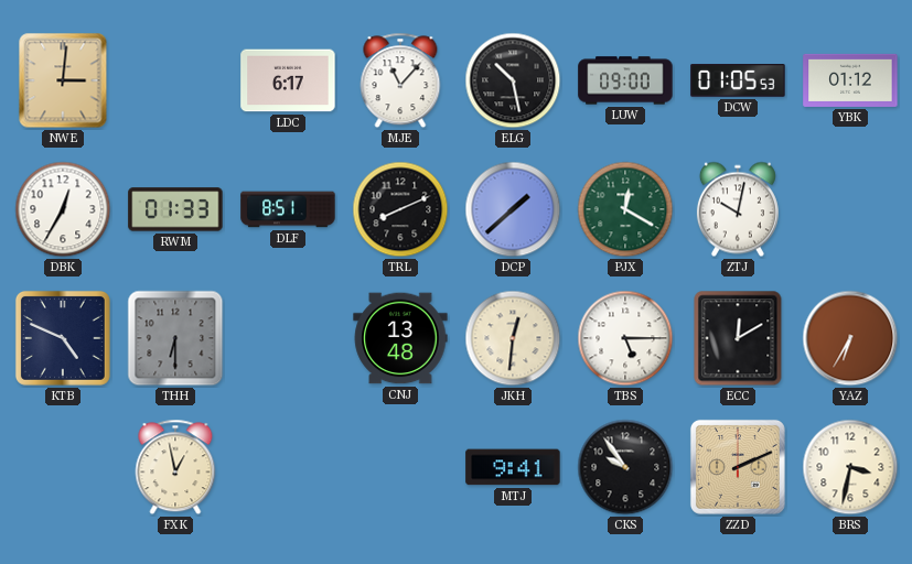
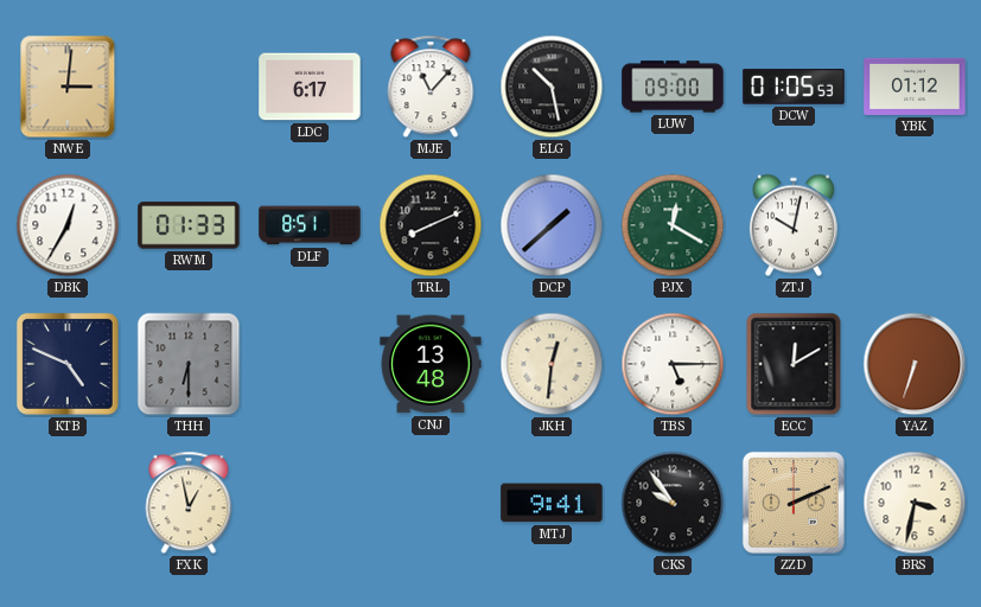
YAZ: 6:35 -> 6:33 (915, 364)
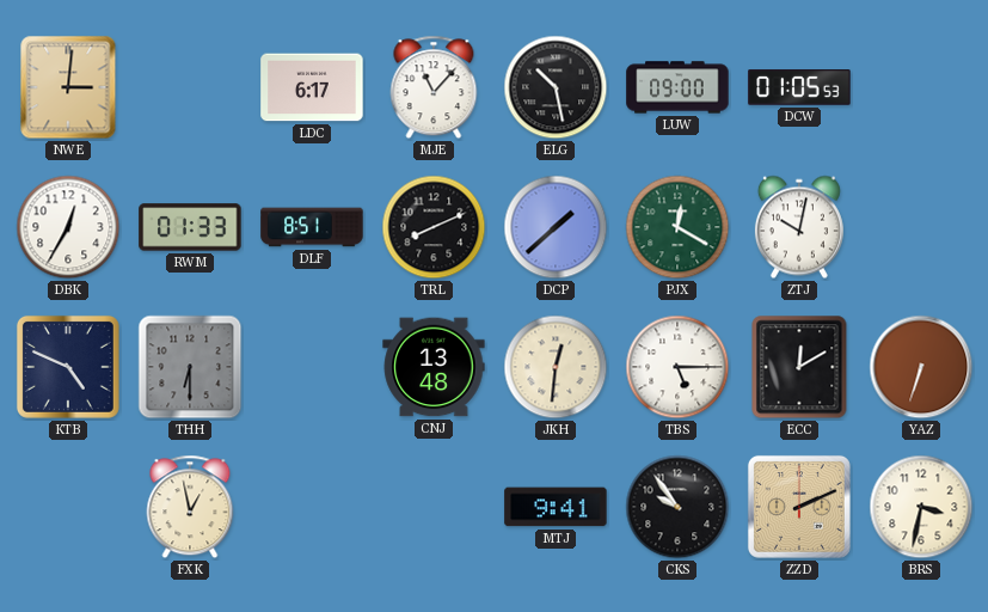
YBK: 01:12 -> none (915, 87)
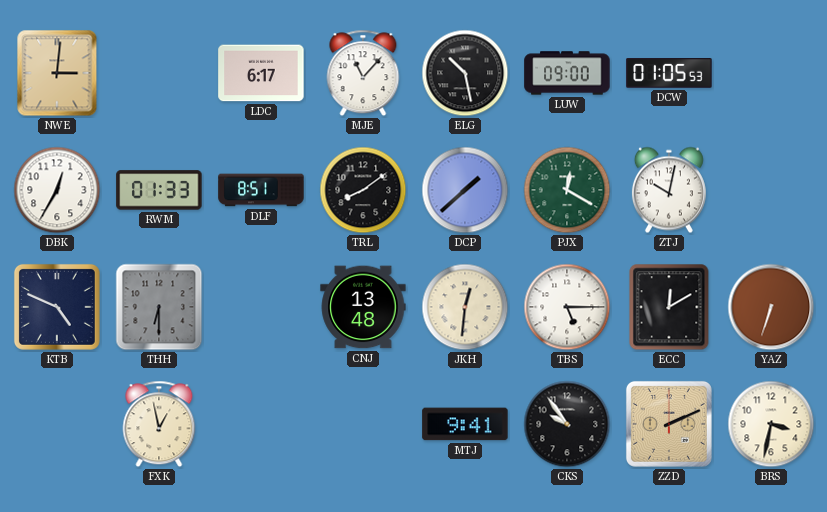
TRL: 8:11 -> 8:09 (363, 190)
